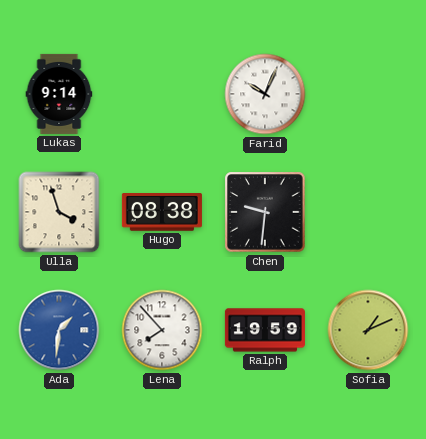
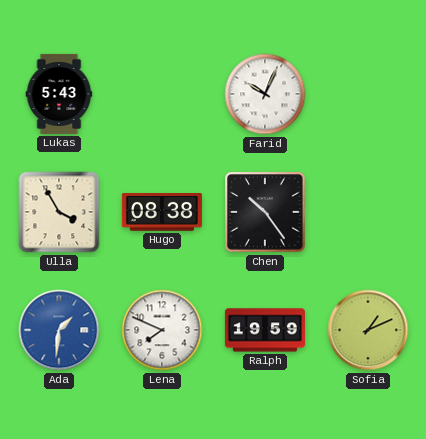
Lukas: 9:14 -> 5:43 (59, 94)
Ulla: 3:57 -> 3:55 (59, 212)
Chen: 9:31 -> 10:24 (265, 212)
Lena: 7:53 -> 7:49 (162, 330)
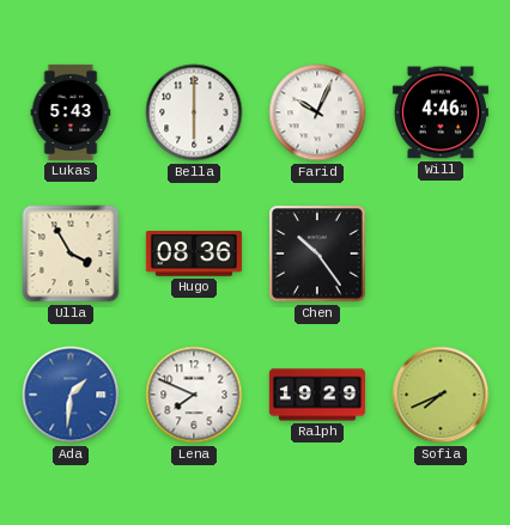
Bella: none -> 6:00 (194, 112)
Will: none -> 4:46 (441, 112)
Hugo: 08:38 -> 08:36 (194, 255)
Ralph: 19:59 -> 19:29 (317, 395)
Sofia: 1:11 -> 7:41 (441, 395)
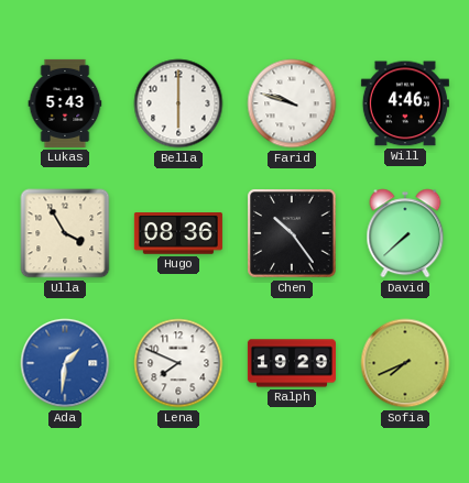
Farid: 10:04 -> 9:48 (292, 103)
David: none -> 7:38 (405, 233)
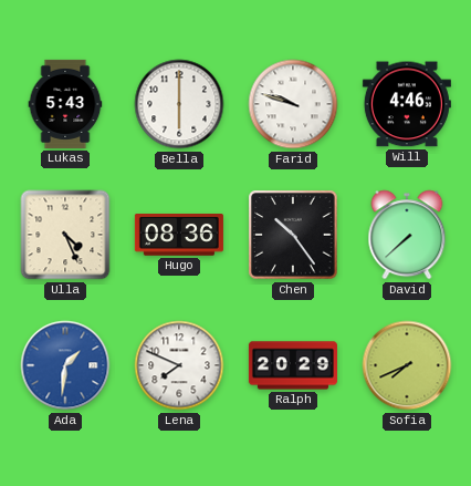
Ulla: 3:55 -> 4:26 (65, 235)
Ralph: 19:29 -> 20:29 (293, 365)
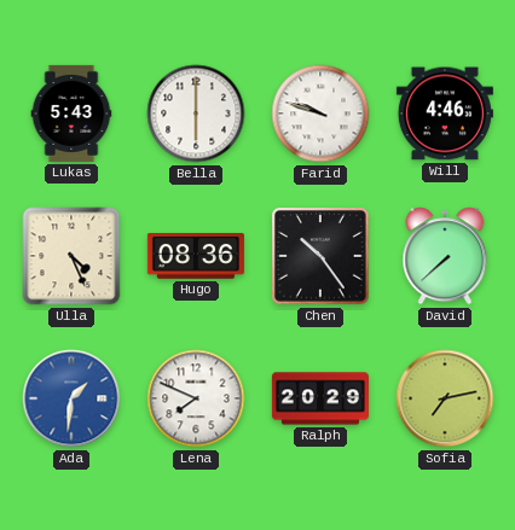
Sofia: 7:41 -> 7:13 (445, 398)
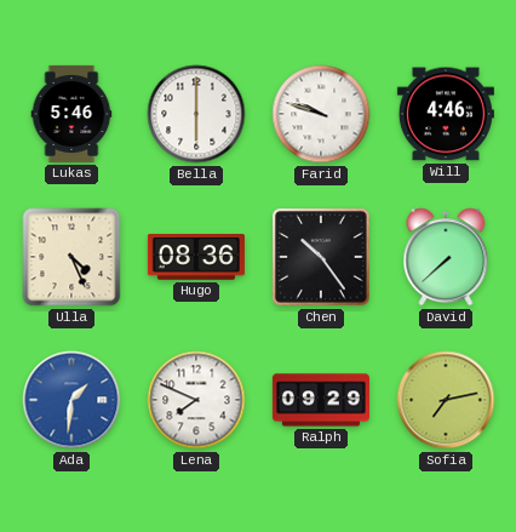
Lukas: 5:43 -> 5:46 (71, 114)
Ralph: 20:29 -> 09:29 (321, 400)
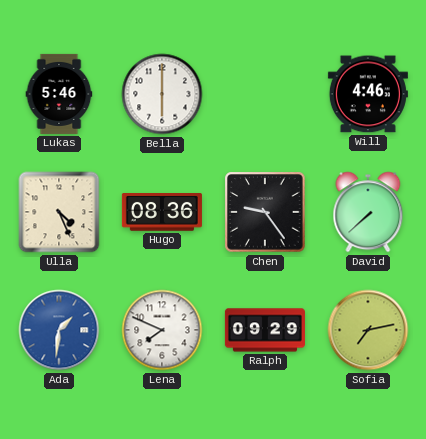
Farid: 9:48 -> none (321, 114)
Chen: 10:24 -> 9:24 (265, 212)
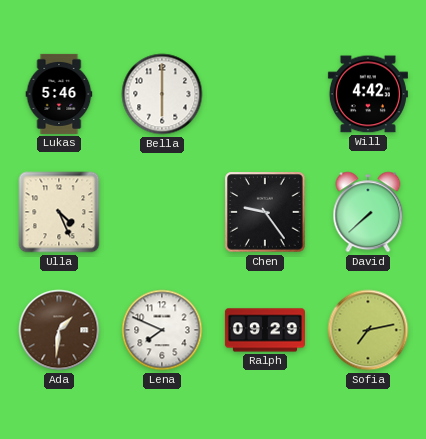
Will: 4:46 -> 4:42 (368, 94)
Hugo: 08:36 -> none (162, 213)
Ada dial: blue -> brown (59, 330)
